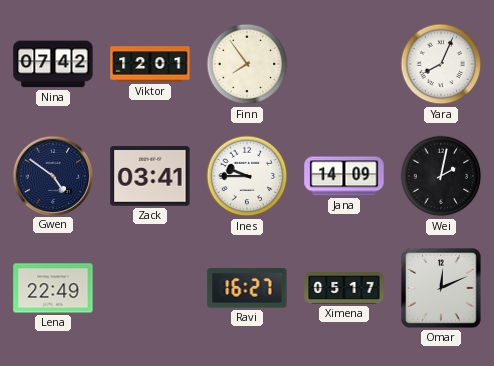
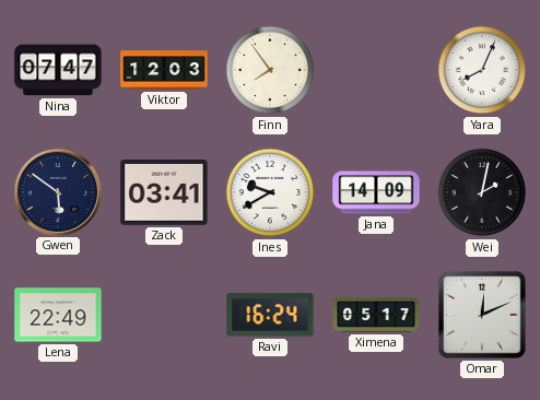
Nina: 07:42 -> 07:47 (58, 70)
Viktor: 12:01 -> 12:03 (164, 70)
Gwen: 4:51 -> 5:51 (57, 191)
Ines: 9:45 -> 9:40 (270, 192)
Ravi: 16:27 -> 16:24 (270, 315)
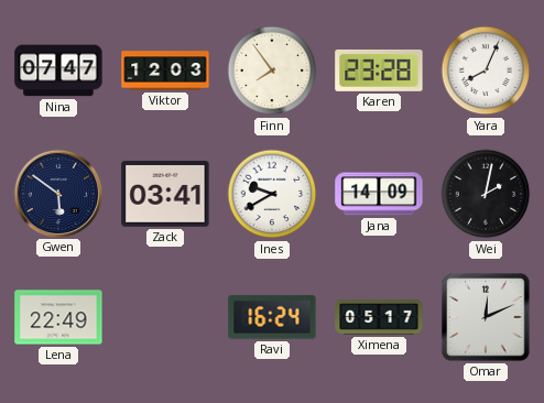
Karen: none -> 23:28 (379, 70)
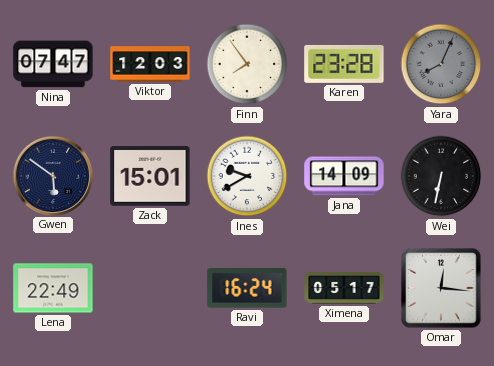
Yara dial: white -> grey (441, 64)
Zack: 03:41 -> 15:01 (150, 176)
Wei: 2:02 -> 6:32 (441, 176)
Omar: 12:11 -> 12:16 (441, 288)
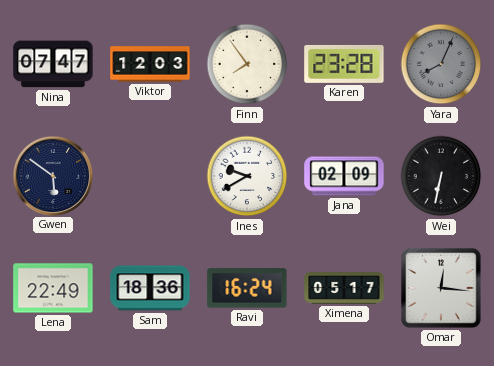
Zack: 15:01 -> none (150, 176)
Jana: 14:09 -> 02:09 (344, 176)
Sam: none -> 18:36 (150, 288)
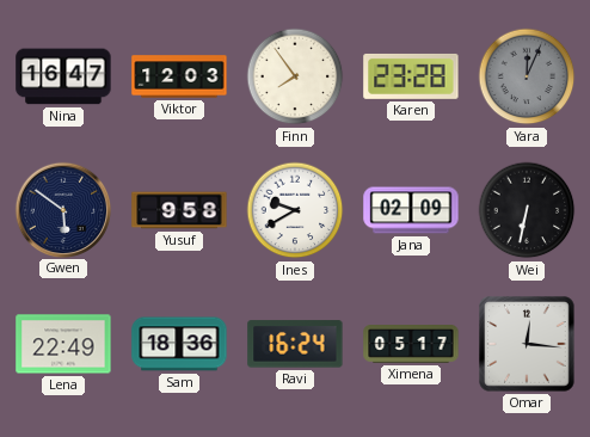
Nina: 07:47 -> 16:47 (63, 76)
Yara: 8:04 -> 12:04 (527, 76)
Yusuf: none -> 9:58 (179, 210)
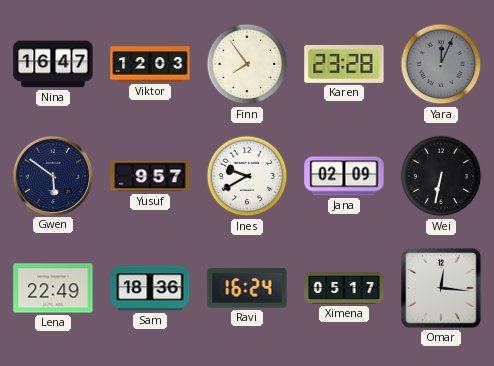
Yusuf: 9:58 -> 9:57 (150, 176)
